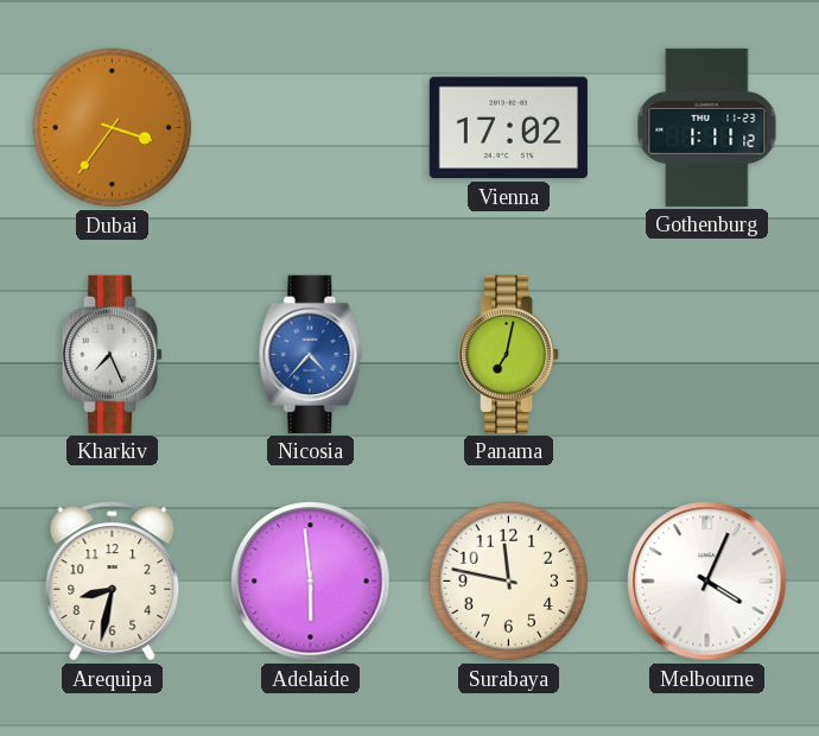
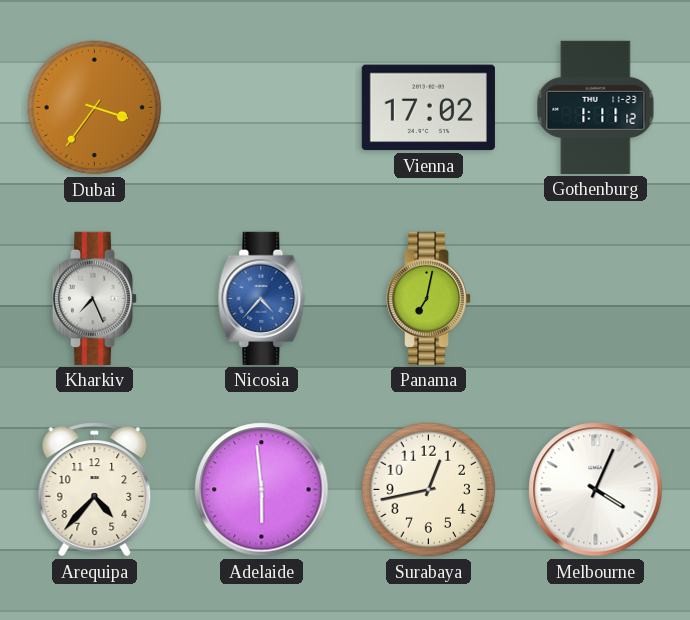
Arequipa: 8:32 -> 4:37 (95, 490)
Surabaya: 11:47 -> 12:43 (429, 490)
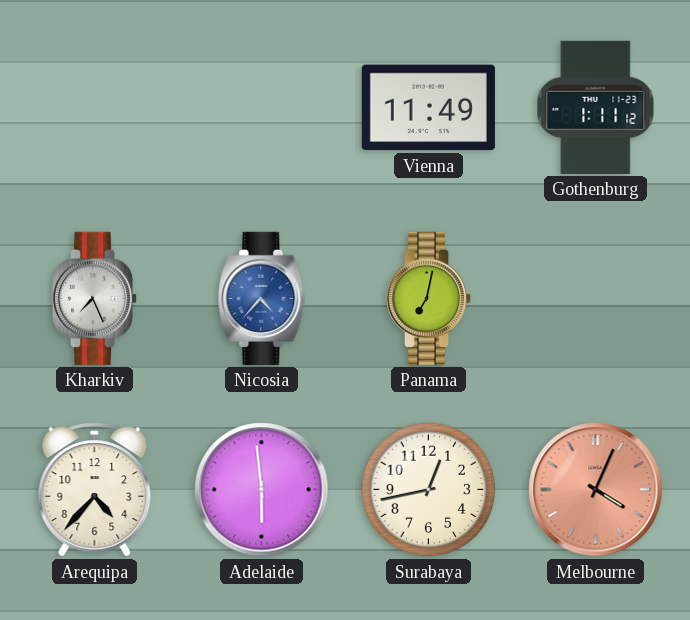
Dubai: 3:36 -> none (95, 108)
Vienna: 17:02 -> 11:49 (428, 108)
Melbourne dial: white -> salmon (596, 490)
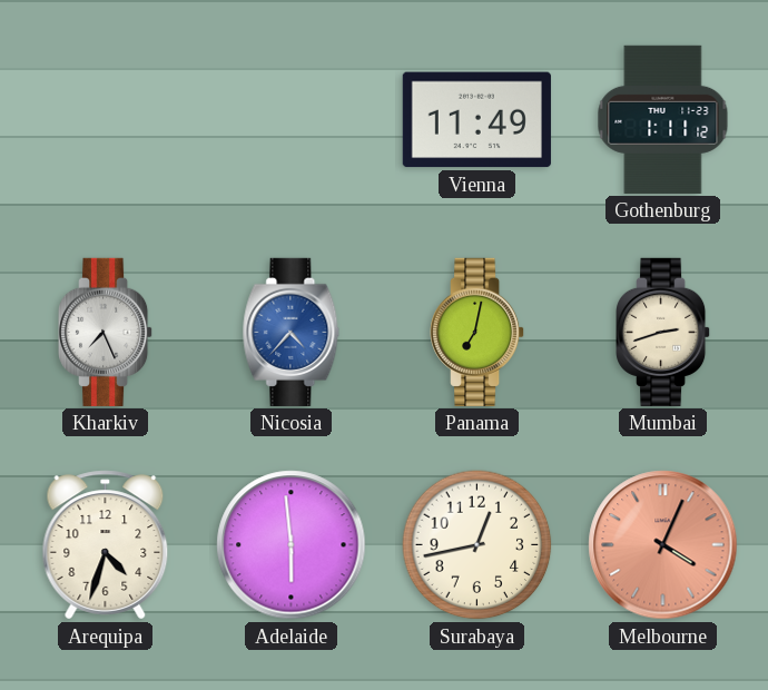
Mumbai: none -> 2:42 (664, 332)
Arequipa: 4:37 -> 4:33 (106, 545)
